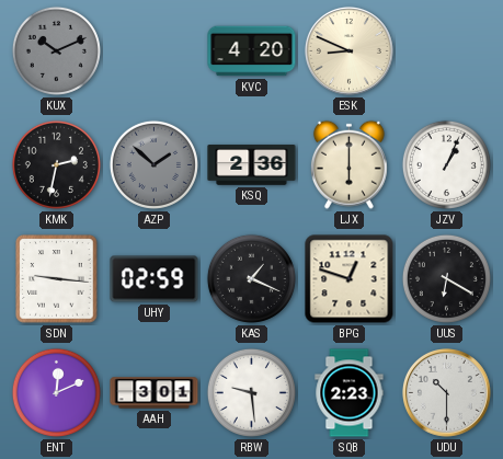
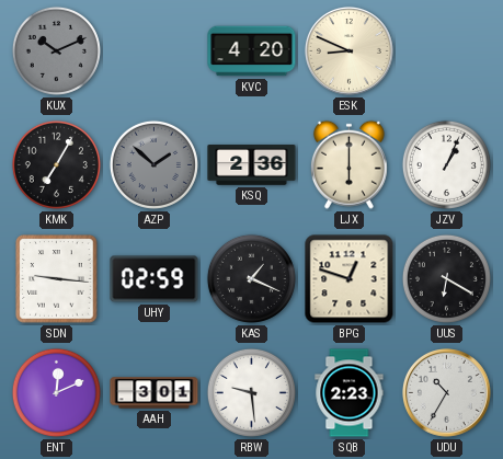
KMK: 2:32 -> 7:05 (56, 164)
UDU: 10:30 -> 10:35 (446, 392)
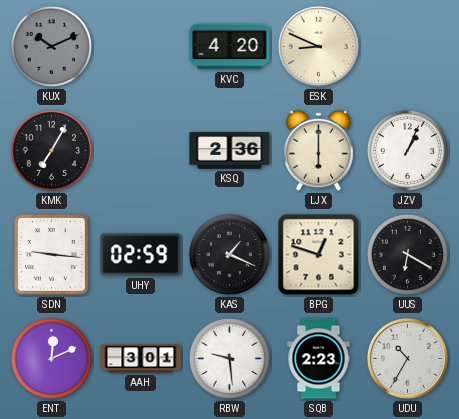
AZP: 1:52 -> none (153, 164)
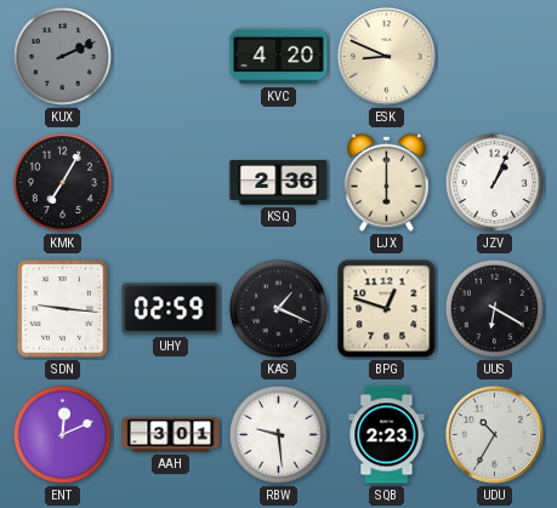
KUX: 10:11 -> 2:11 (62, 56)
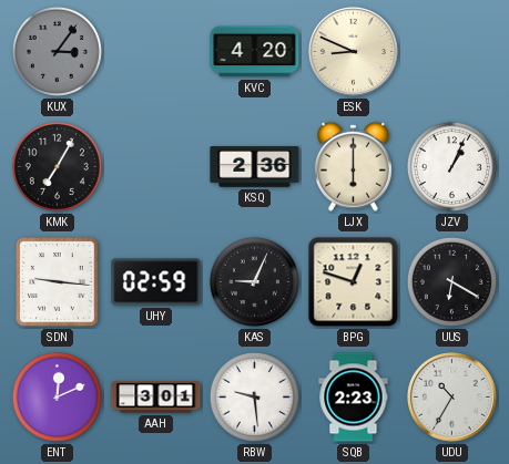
KUX: 2:11 -> 3:06 (57, 51)
KAS: 1:19 -> 9:04 (254, 281)
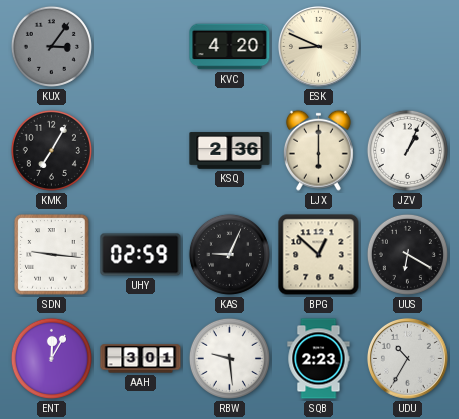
BPG: 12:48 -> 12:52 (319, 255)
ENT: 12:11 -> 12:05 (51, 358)
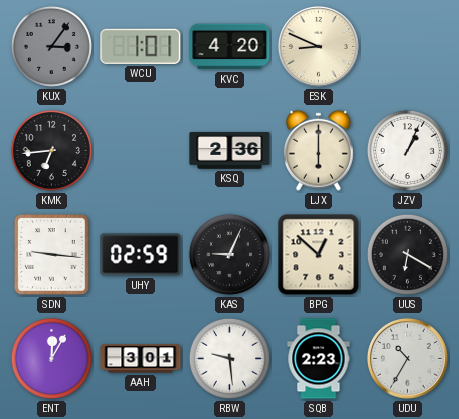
WCU: none -> 1:01 (141, 46)
KMK: 7:05 -> 6:44 (51, 150)
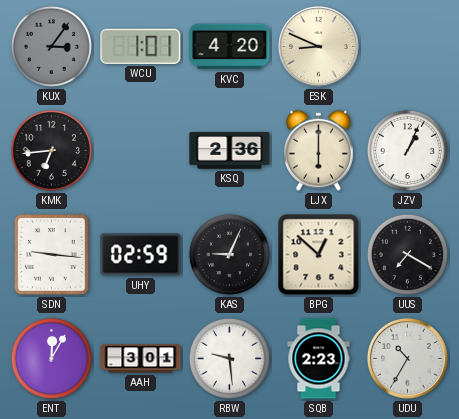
UUS: 6:20 -> 7:20 (407, 254)
